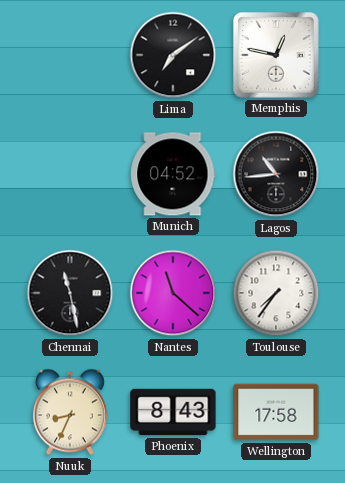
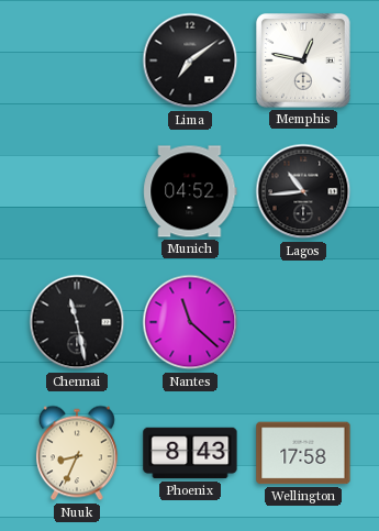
Toulouse: 7:36 -> none (276, 293)
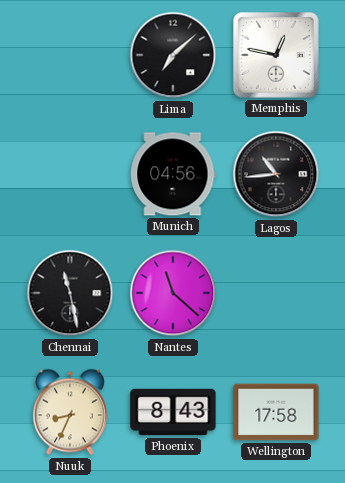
Lima: 7:09 -> 7:08 (173, 55)
Munich: 04:52 -> 04:56 (173, 174)
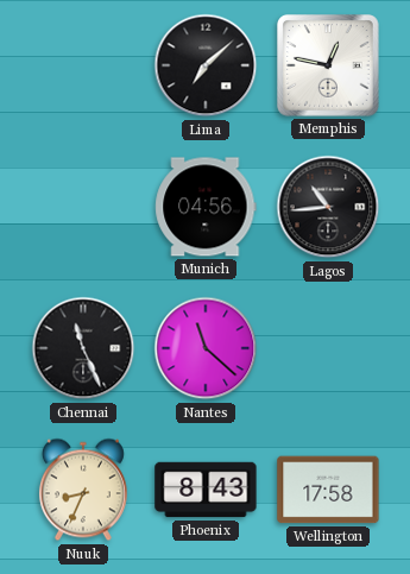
Chennai: 11:28 -> 11:26 (83, 348)
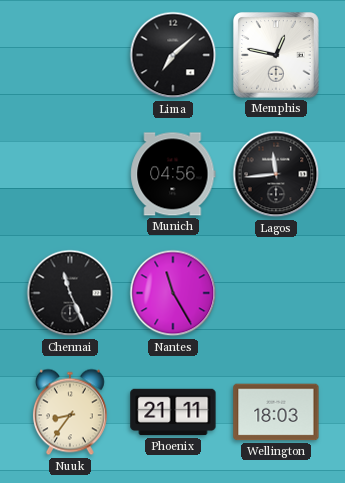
Lagos: 10:44 -> 11:44 (276, 174)
Nantes: 11:22 -> 11:25 (173, 293)
Nuuk: 8:34 -> 8:36 (70, 412)
Phoenix: 8:43 -> 21:11 (173, 412)
Wellington: 17:58 -> 18:03 (276, 412)
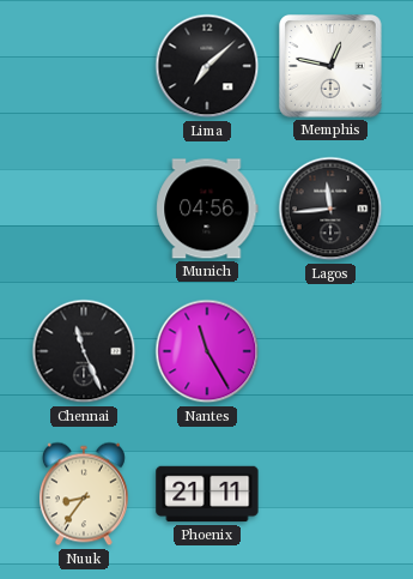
Wellington: 18:03 -> none (276, 412)
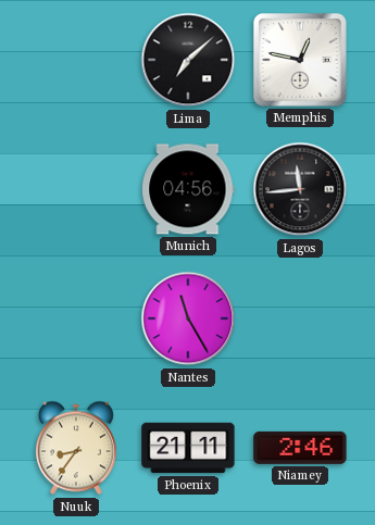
Chennai: 11:26 -> none (84, 351)
Niamey: none -> 2:46 (300, 448)
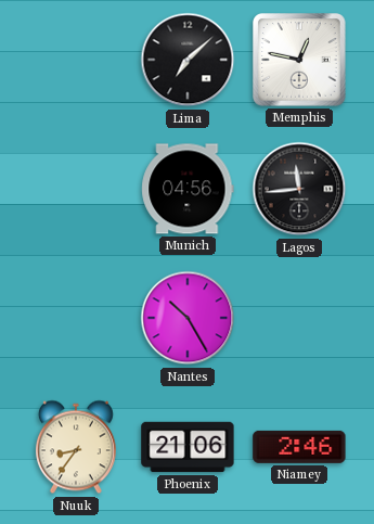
Nantes: 11:25 -> 10:25 (188, 318)
Phoenix: 21:11 -> 21:06 (188, 447)
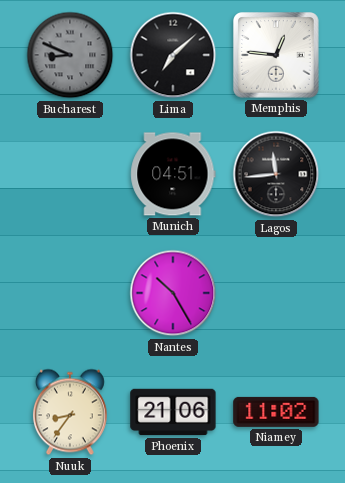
Bucharest: none -> 8:49 (70, 55)
Memphis: 12:47 -> 12:46 (276, 55)
Munich: 04:56 -> 04:51 (173, 174)
Niamey: 2:46 -> 11:02 (276, 412)
